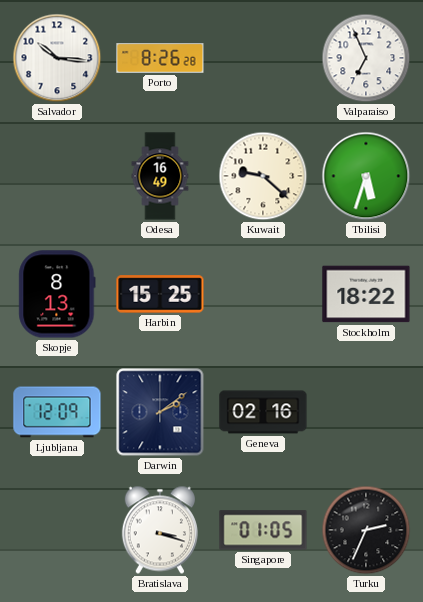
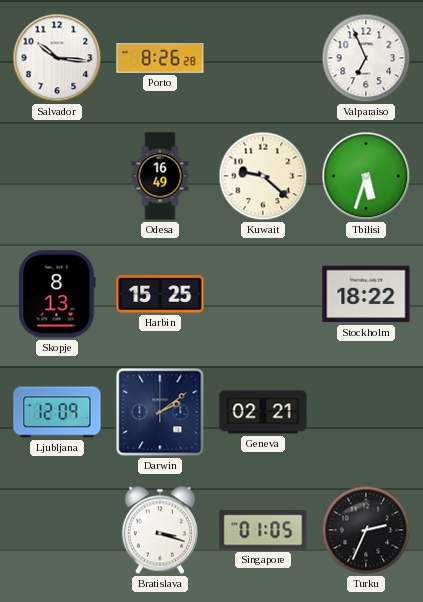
Geneva: 02:16 -> 02:21 (263, 412)
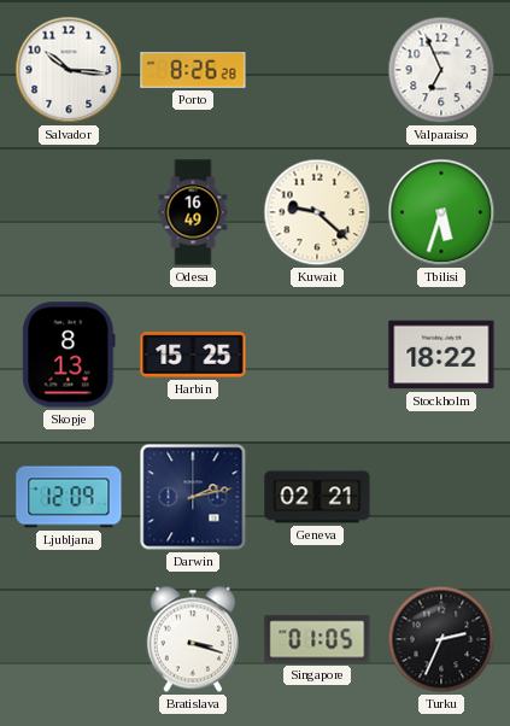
Darwin: 2:09 -> 2:13 (193, 497)
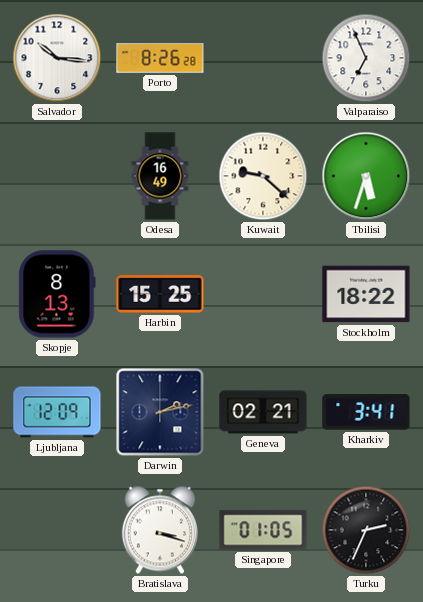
Kharkiv: none -> 3:41 (366, 412)
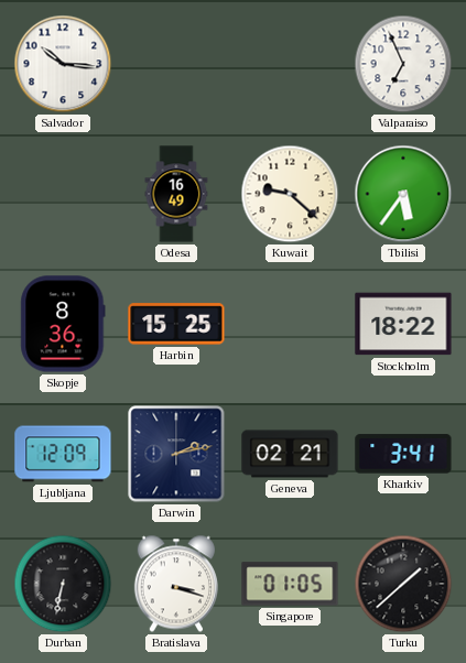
Porto: 8:26 -> none (160, 59)
Tbilisi: 5:33 -> 5:36 (403, 194)
Skopje: 8:13 -> 8:36 (63, 324)
Durban: none -> 6:32 (63, 584)
Turku: 2:34 -> 1:38 (403, 584)
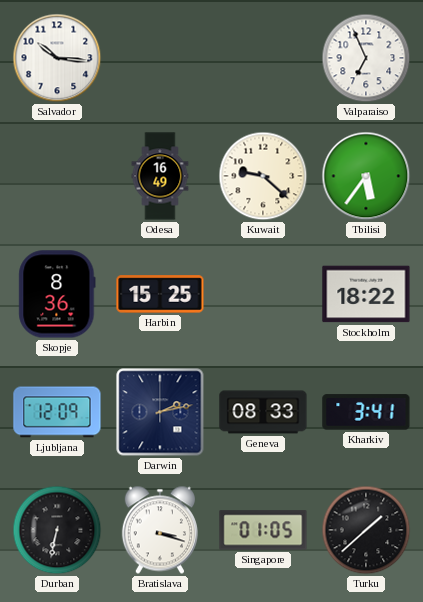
Geneva: 02:21 -> 08:33 (263, 412)
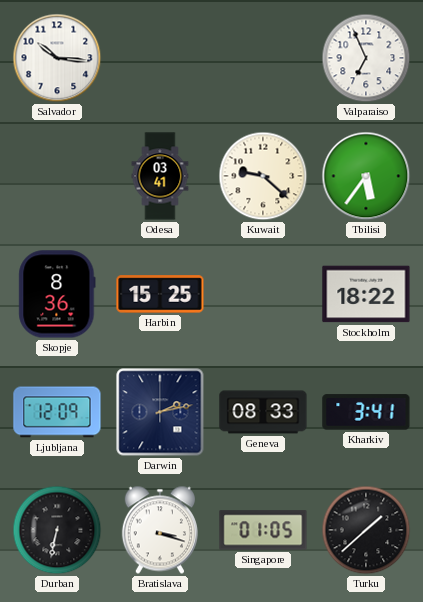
Odesa: 16:49 -> 03:41 (160, 176)
